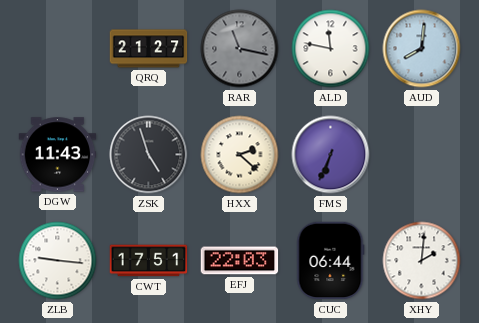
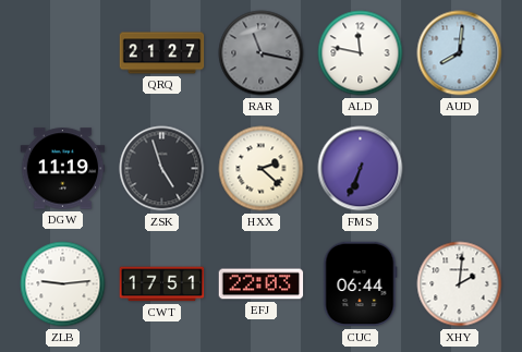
DGW: 11:43 -> 11:19 (63, 169)
ZLB: 9:16 -> 9:14 (63, 284)
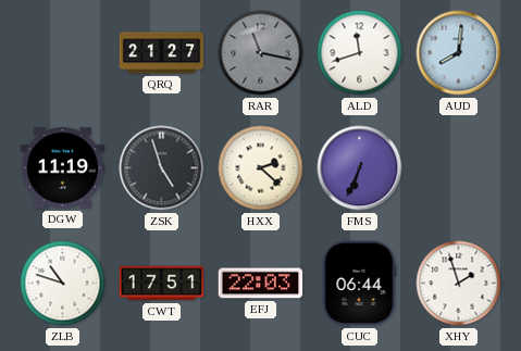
ALD: 11:47 -> 11:42 (360, 53)
ZLB: 9:14 -> 10:48 (63, 284)
XHY: 2:01 -> 1:57 (459, 284)
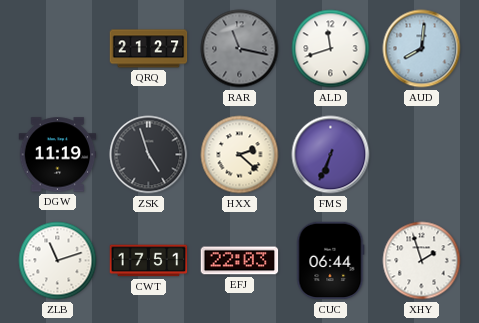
ZLB: 10:48 -> 11:12 (58, 261)
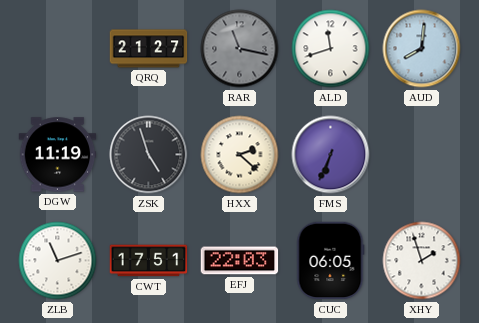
CUC: 06:44 -> 06:05 (330, 261)
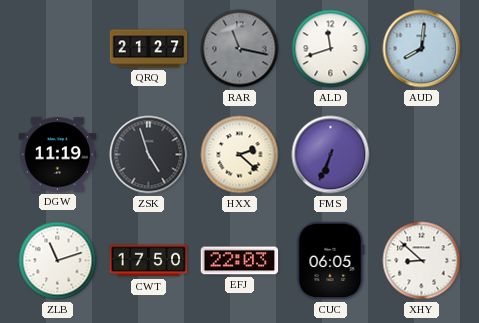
CWT: 17:51 -> 17:50 (149, 261)
XHY: 1:57 -> 8:52 (422, 261)
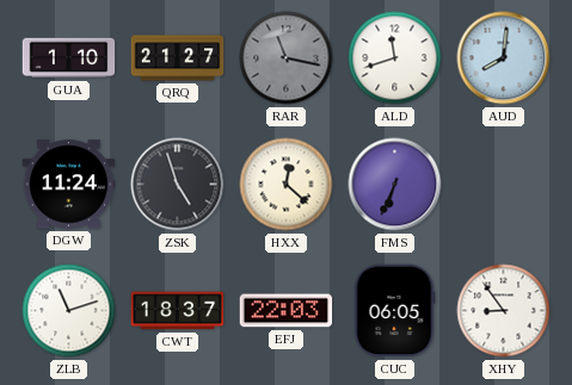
GUA: none -> 1:10 (69, 58)
DGW: 11:19 -> 11:24 (69, 185)
HXX: 2:22 -> 12:22 (287, 185)
CWT: 17:50 -> 18:37 (178, 311)
XHY: 8:52 -> 8:54 (504, 311)
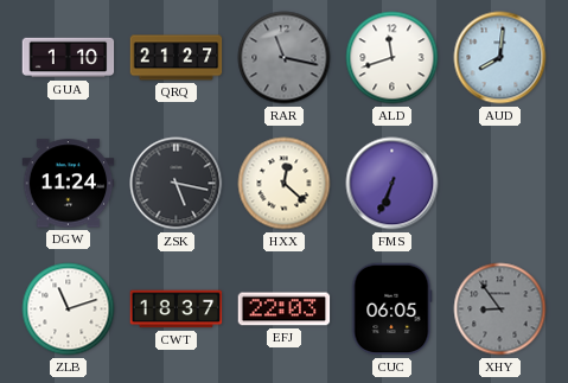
ZSK: 4:57 -> 5:17 (177, 184)
XHY dial: white -> grey (500, 309)
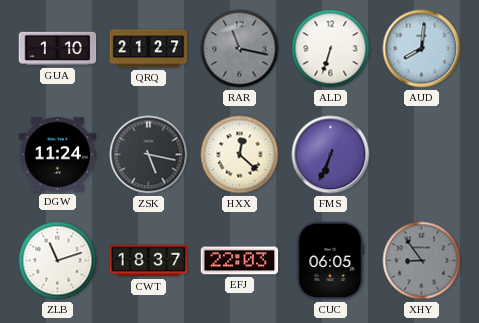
ALD: 11:42 -> 6:33 (331, 49)
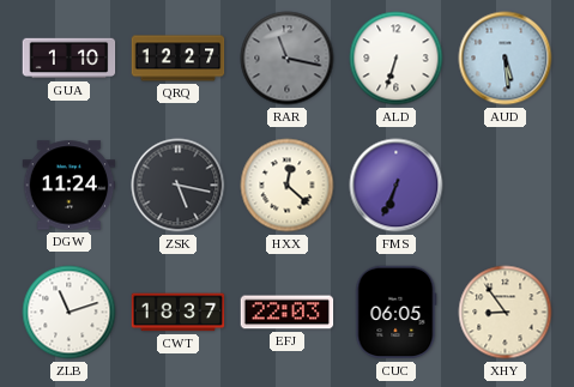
QRQ: 21:27 -> 12:27 (179, 59)
AUD: 8:01 -> 5:29 (506, 59)
XHY dial: grey -> cream (506, 313)
